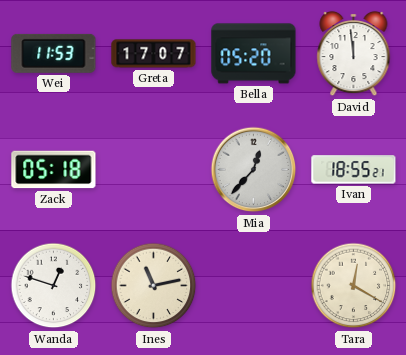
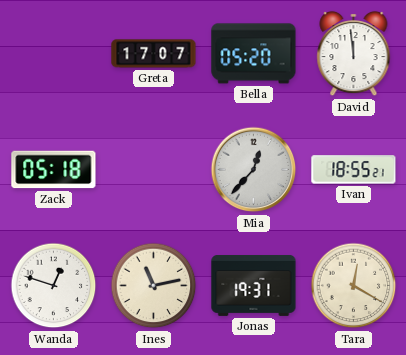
Wei: 11:53 -> none (54, 53)
Jonas: none -> 19:31 (254, 286)
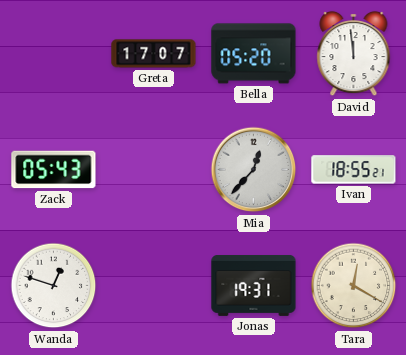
Zack: 05:18 -> 05:43 (54, 170)
Ines: 11:13 -> none (154, 286)
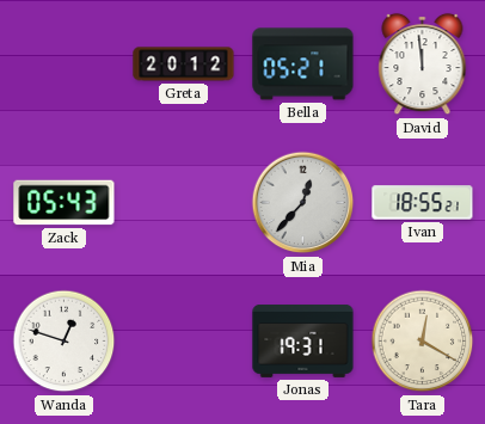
Greta: 17:07 -> 20:12 (184, 64)
Bella: 05:20 -> 05:21 (303, 64)
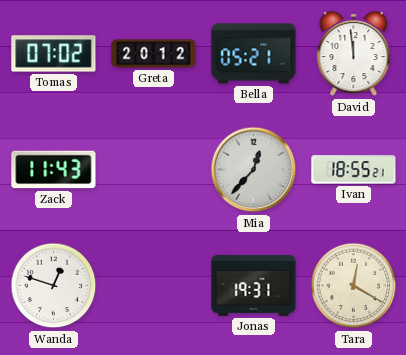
Tomas: none -> 07:02 (54, 54)
Zack: 05:43 -> 11:43 (54, 170)
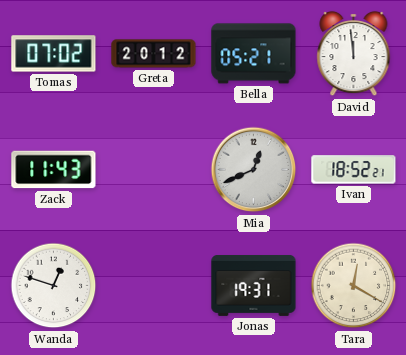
Mia: 12:37 -> 12:41 (254, 170)
Ivan: 18:55 -> 18:52 (354, 170)
